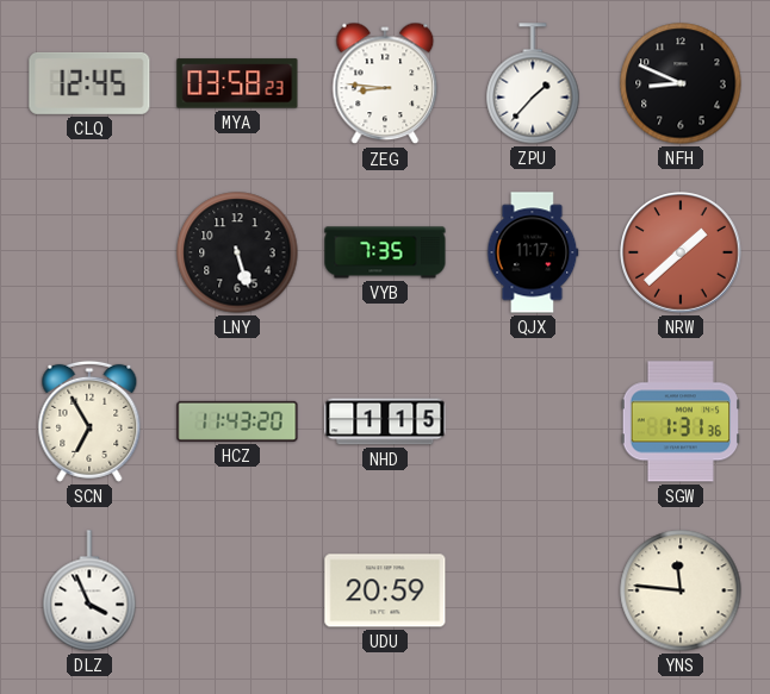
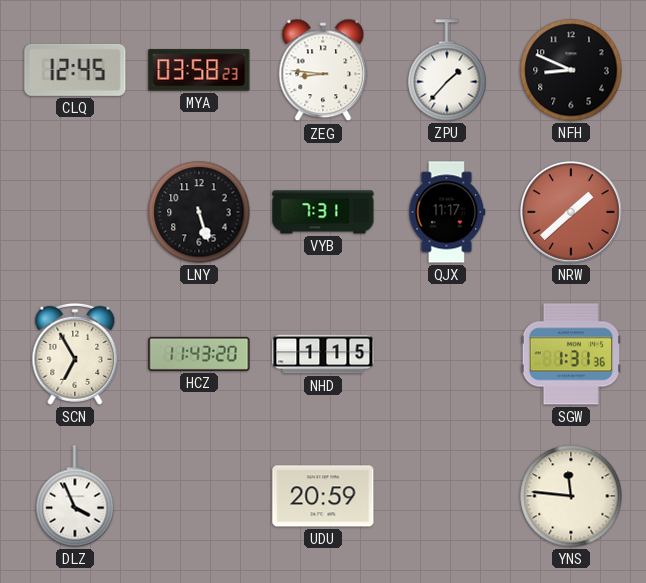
VYB: 7:35 -> 7:31 (323, 212)
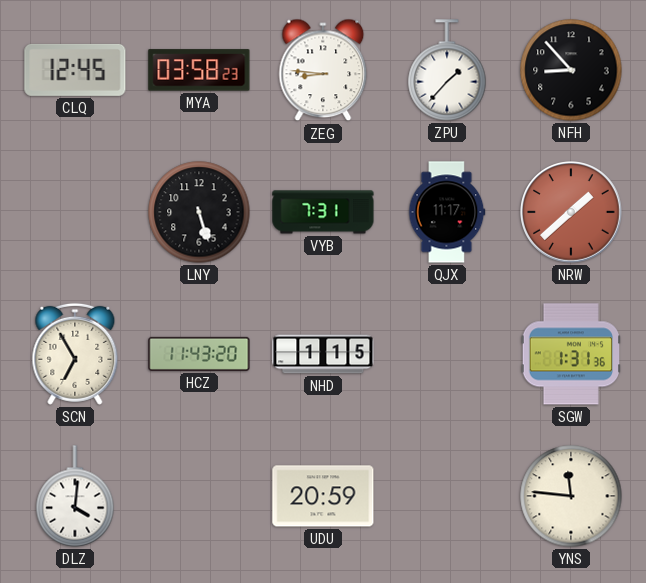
NFH: 8:49 -> 8:53 (571, 70)
DLZ: 3:56 -> 4:01 (75, 496)
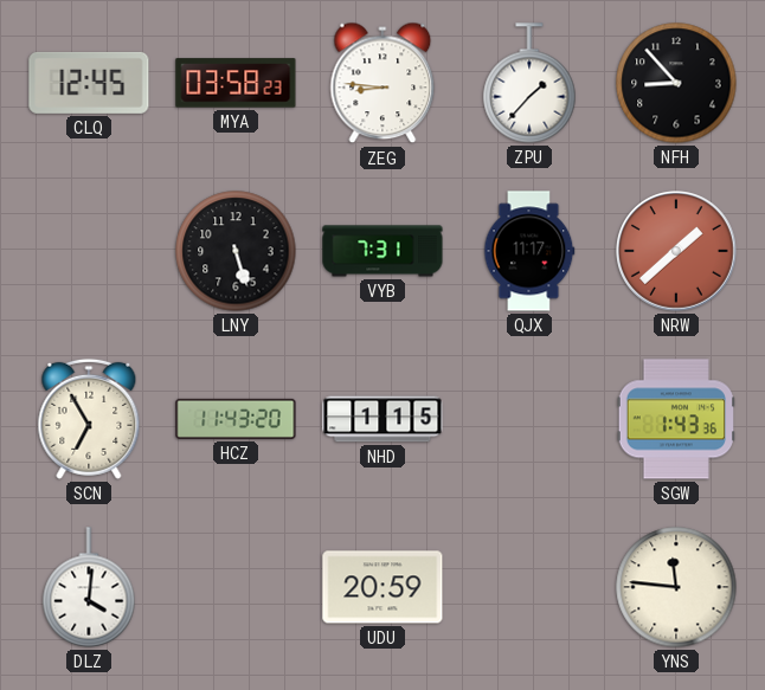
SGW: 1:31 -> 1:43 (676, 419)
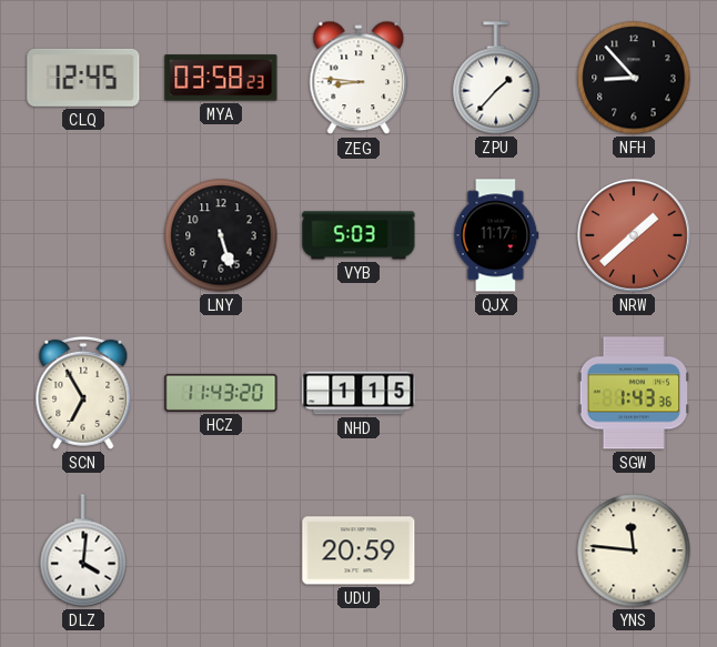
VYB: 7:31 -> 5:03 (358, 235)
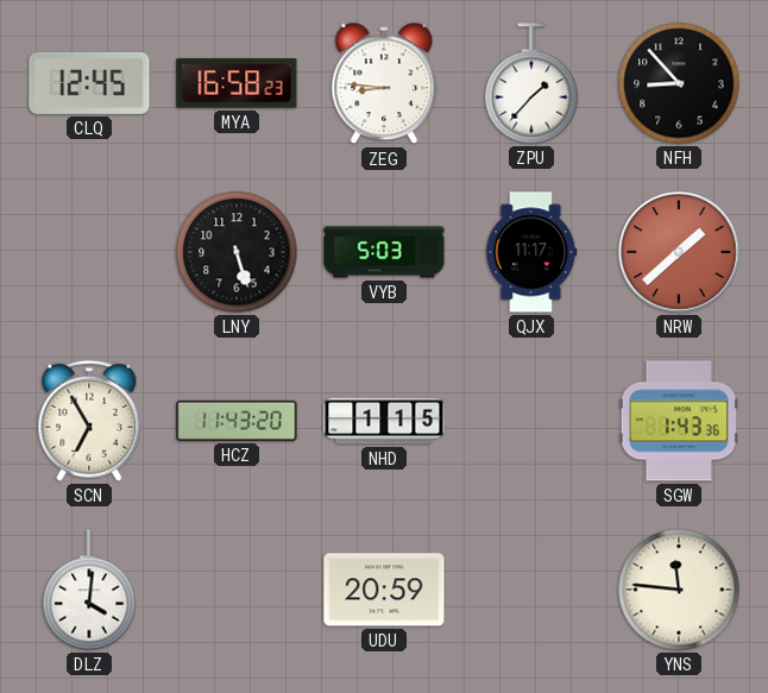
MYA: 03:58 -> 16:58 (237, 83)
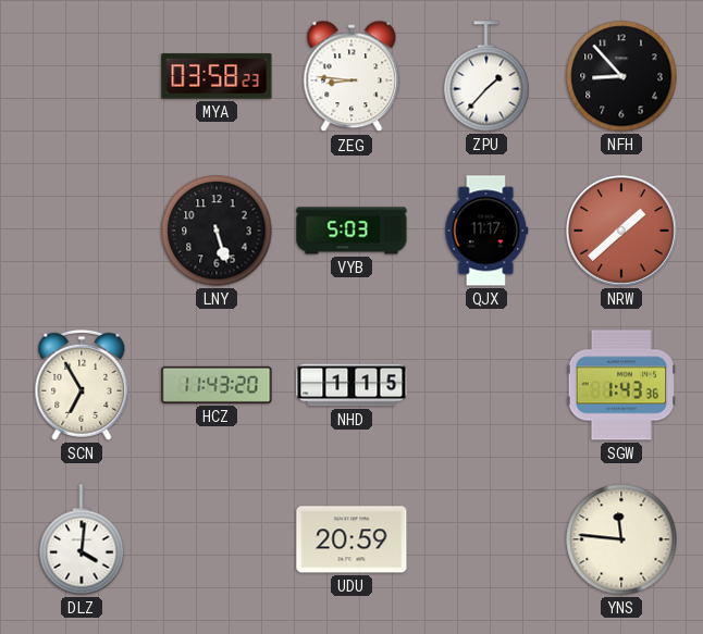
CLQ: 12:45 -> none (89, 83)
MYA: 16:58 -> 03:58 (217, 76)
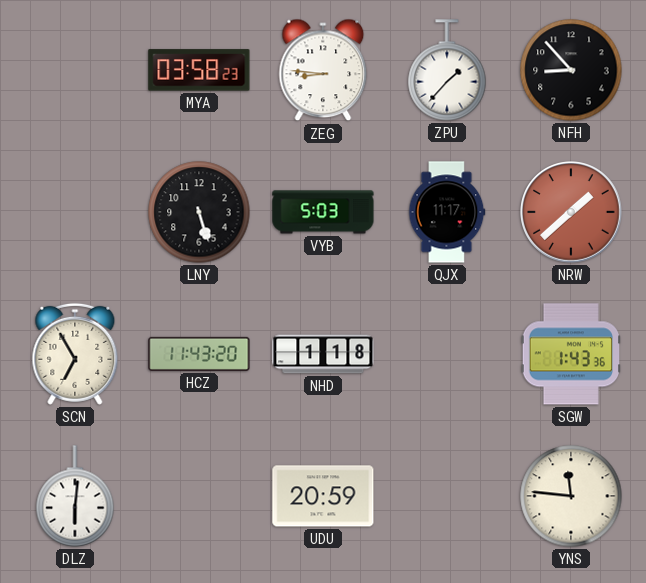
NHD: 1:15 -> 1:18 (323, 354)
DLZ: 4:01 -> 6:01 (75, 496)
